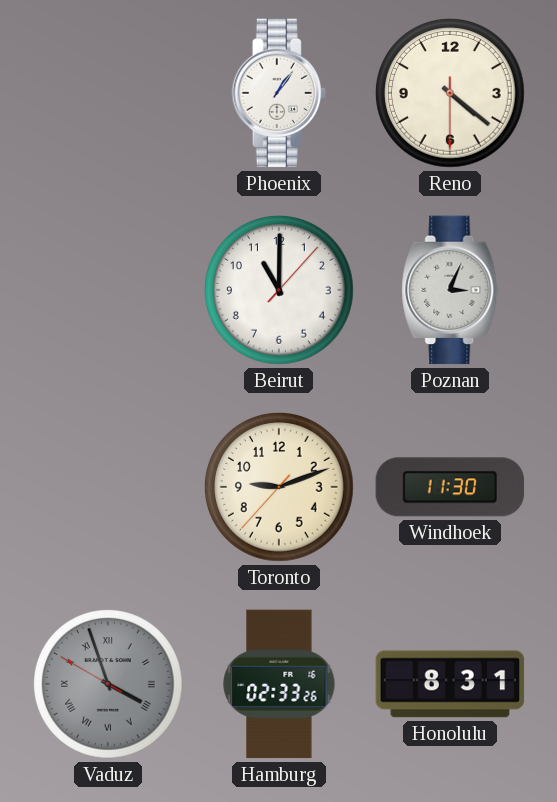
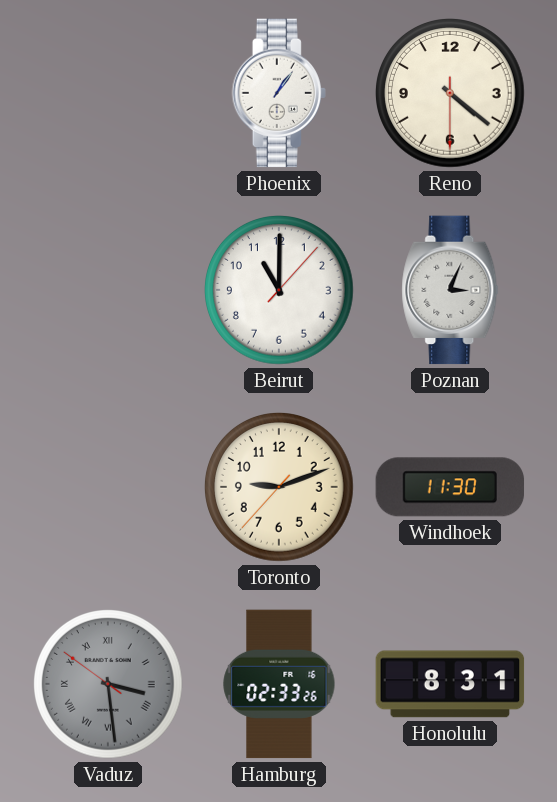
Vaduz: 3:56 -> 3:28 (109, 685)
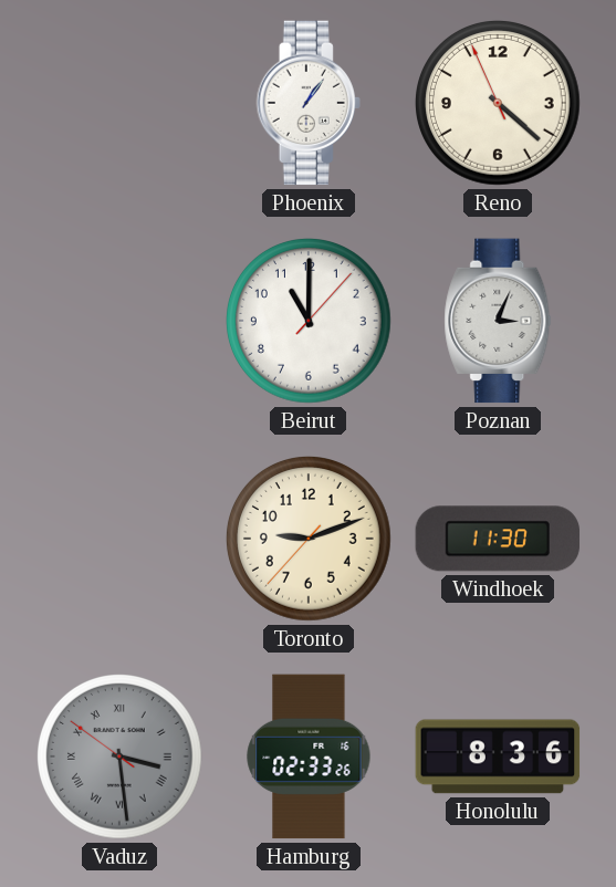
Reno: 4:21:30 -> 4:21:56 (499, 104)
Honolulu: 8:31 -> 8:36 (498, 756)
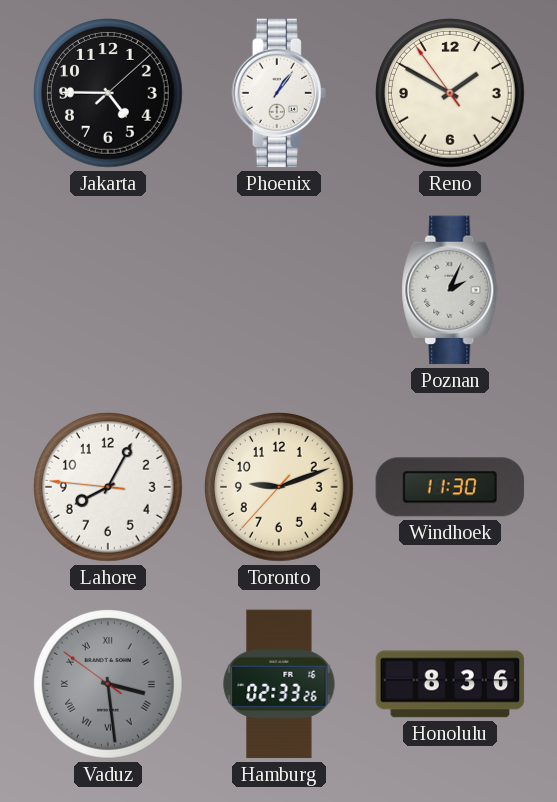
Jakarta: none -> 4:45 (109, 94)
Reno: 4:21 -> 1:49 (451, 94)
Beirut: 11:00 -> none (310, 322)
Poznan: 3:04 -> 2:04 (450, 290)
Lahore: none -> 8:04 (109, 488)
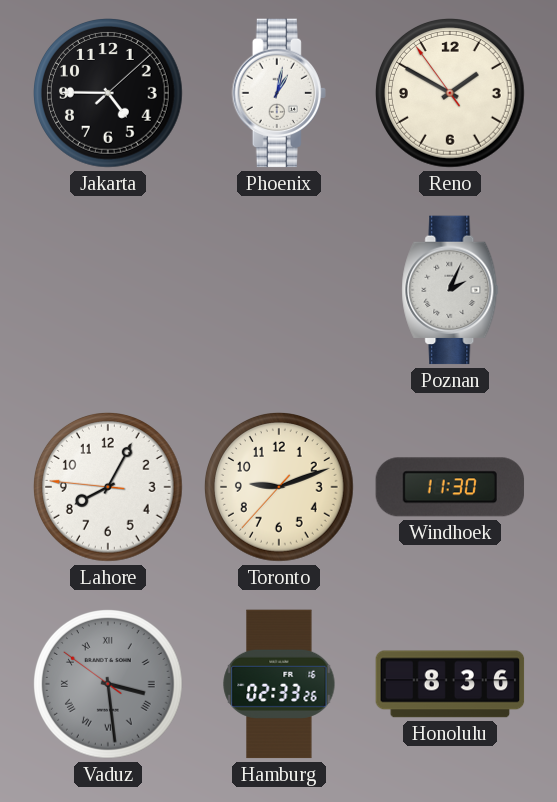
Phoenix: 1:06 -> 1:02 (279, 93)
